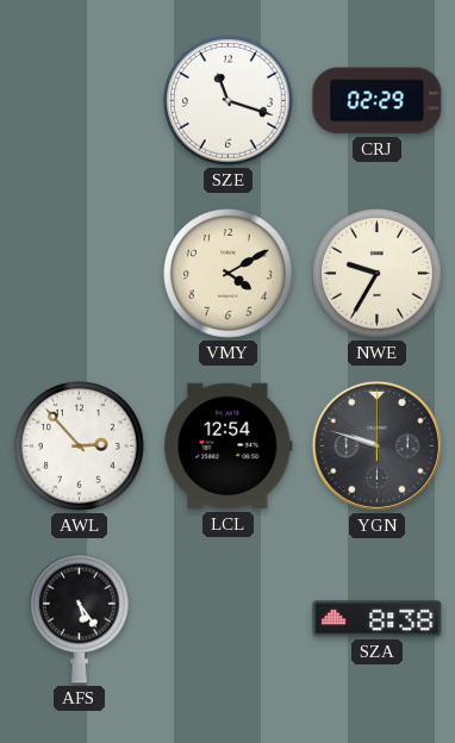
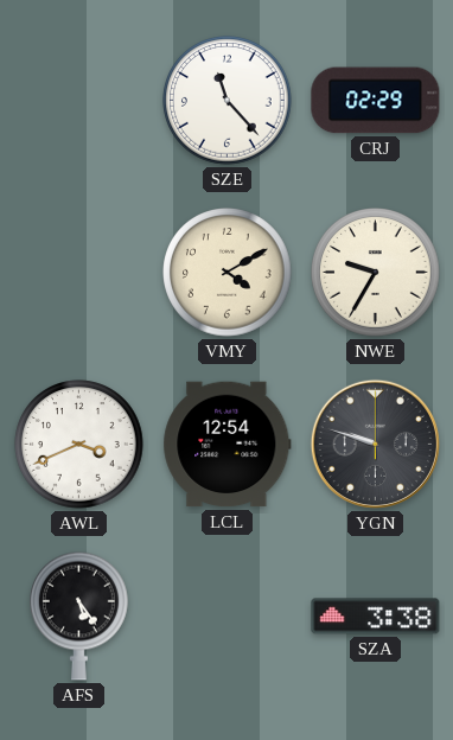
SZE: 11:18 -> 11:23 (228, 101)
AWL: 2:53 -> 3:41 (79, 445)
SZA: 8:38 -> 3:38 (376, 617)
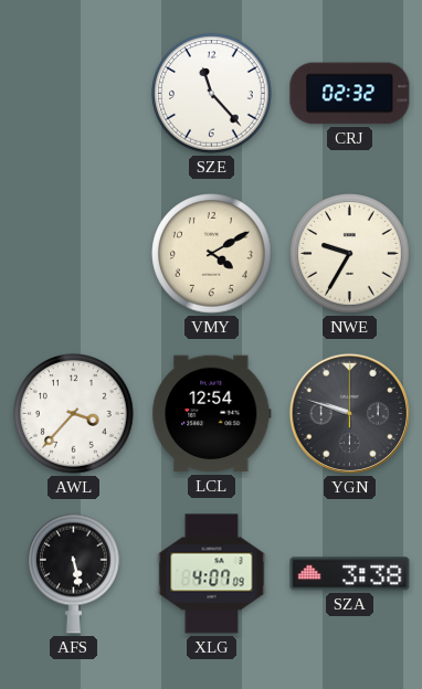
CRJ: 02:29 -> 02:32 (350, 94)
AWL: 3:41 -> 3:37 (74, 414)
AFS: 5:24 -> 5:28 (74, 573)
XLG: none -> 4:07 (212, 574)
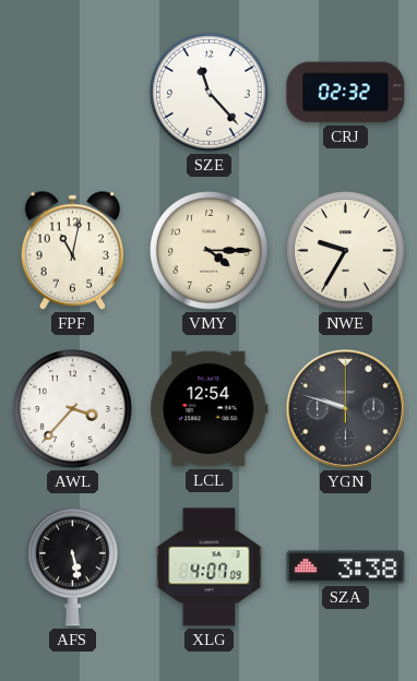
FPF: none -> 11:02 (72, 250)
VMY: 4:10 -> 4:15 (210, 251)
